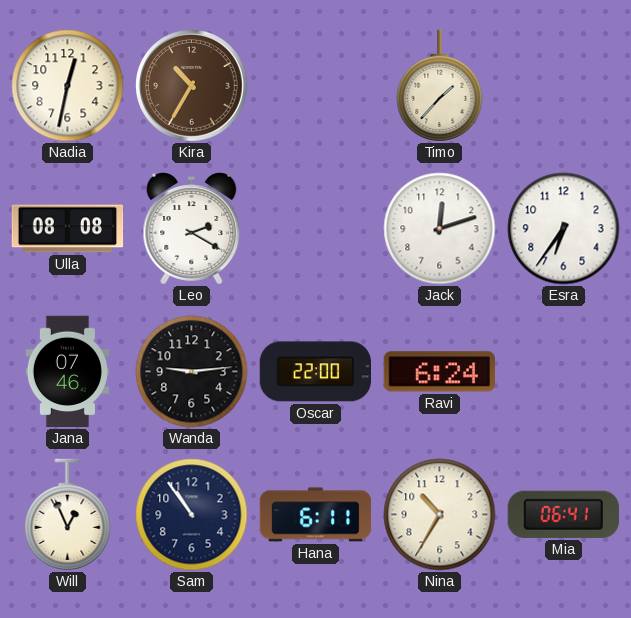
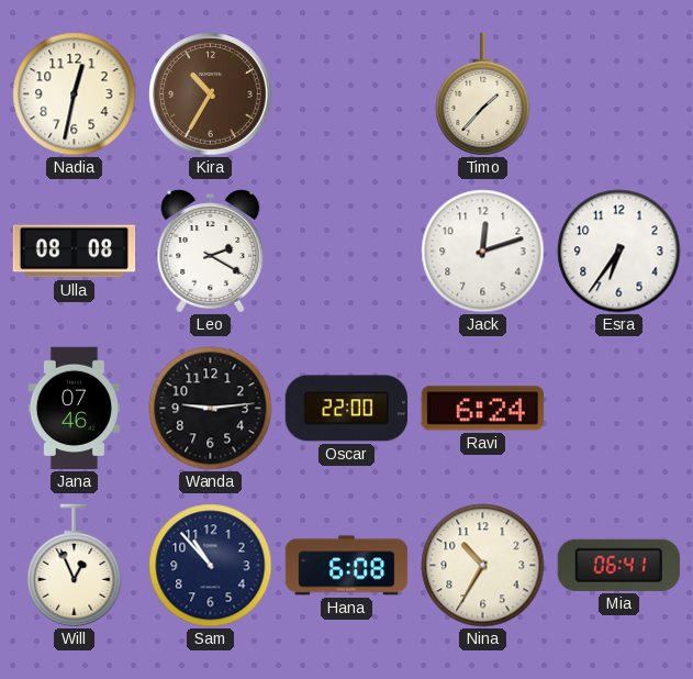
Sam: 10:54 -> 10:53 (211, 566)
Hana: 6:11 -> 6:08 (347, 566)
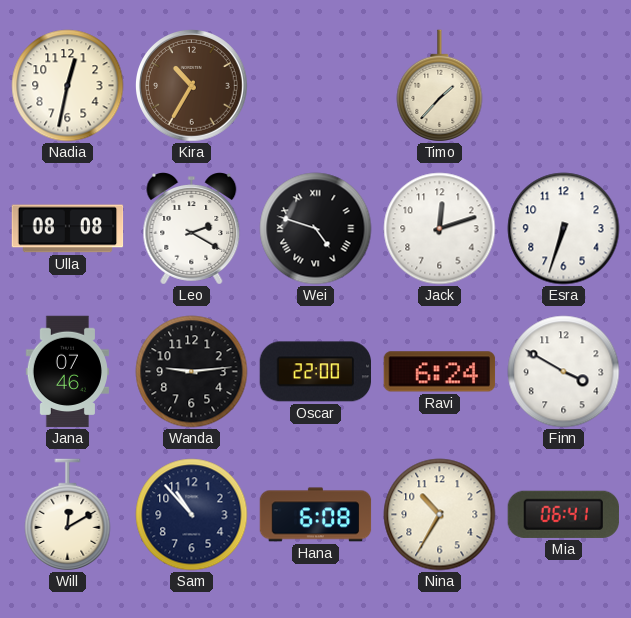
Wei: none -> 4:48 (316, 229)
Esra: 6:36 -> 6:33 (564, 229)
Finn: none -> 3:50 (564, 372)
Will: 12:56 -> 12:10 (68, 515)
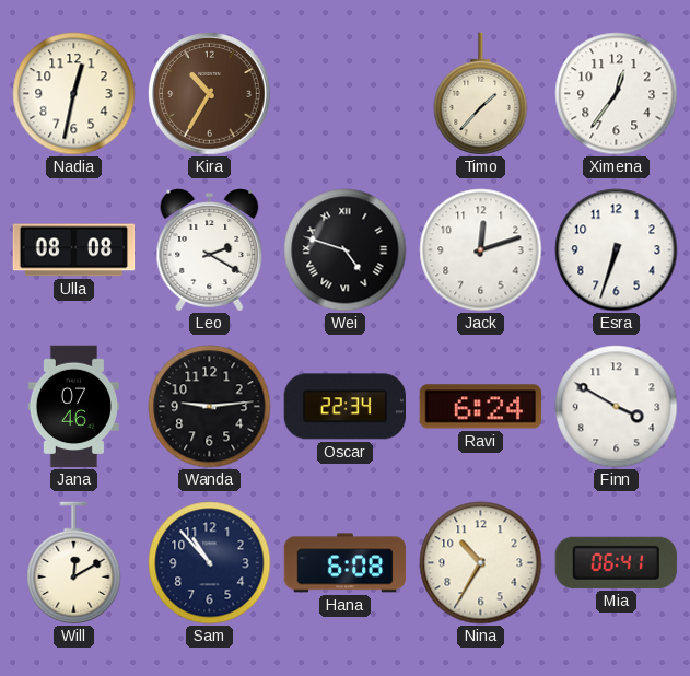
Ximena: none -> 12:36 (617, 94)
Oscar: 22:00 -> 22:34 (344, 407)
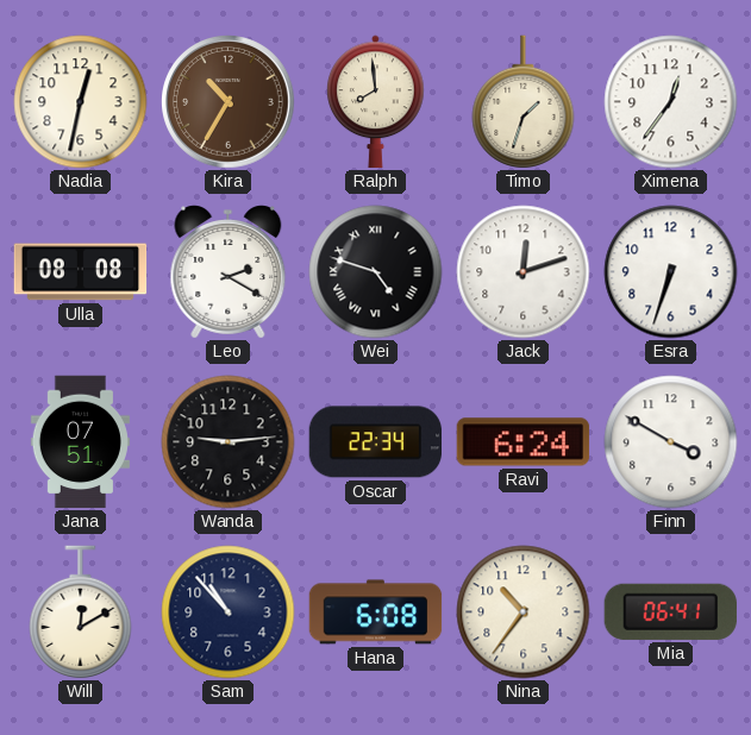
Ralph: none -> 7:59 (376, 102)
Timo: 1:37 -> 1:33 (524, 102)
Jana: 07:46 -> 07:51 (80, 442)
Nina: 10:35 -> 10:36 (524, 612)
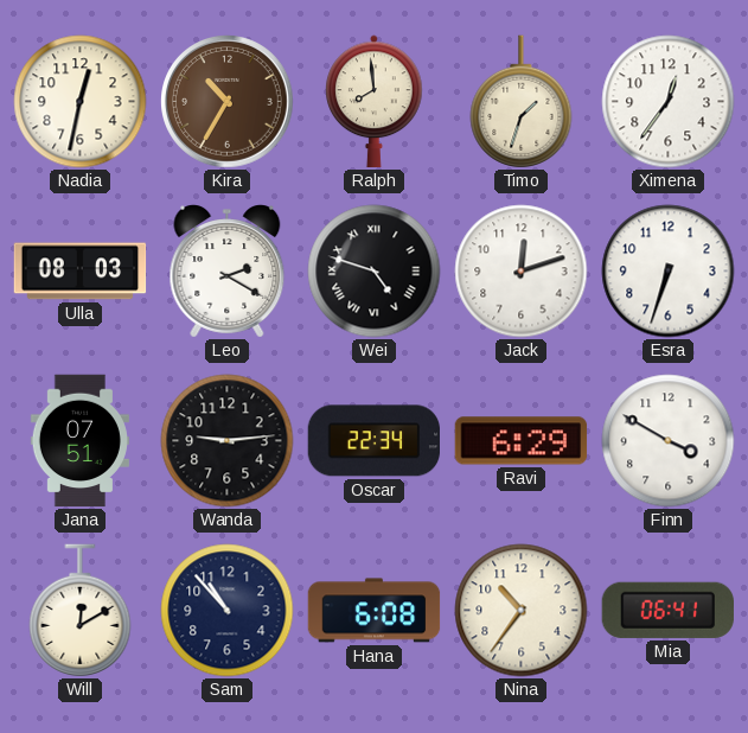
Ulla: 08:08 -> 08:03 (81, 272)
Ravi: 6:24 -> 6:29 (522, 441)
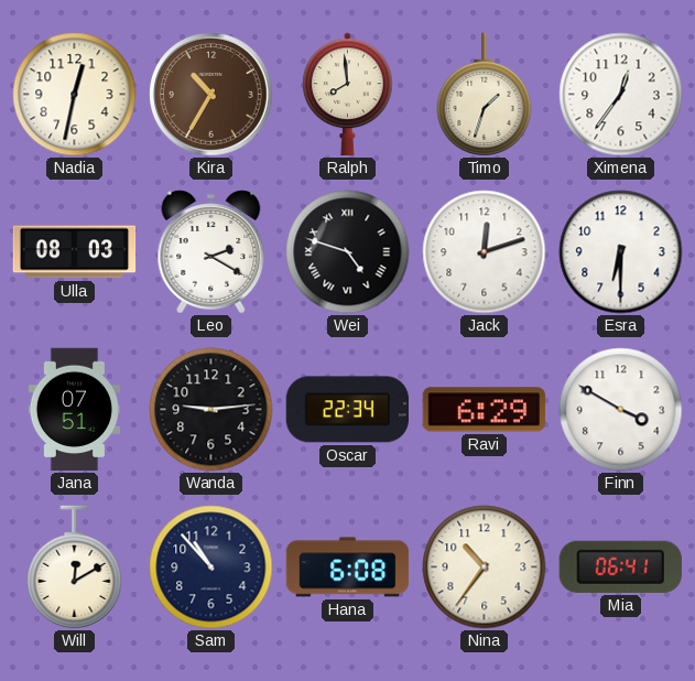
Esra: 6:33 -> 6:30 (621, 252)
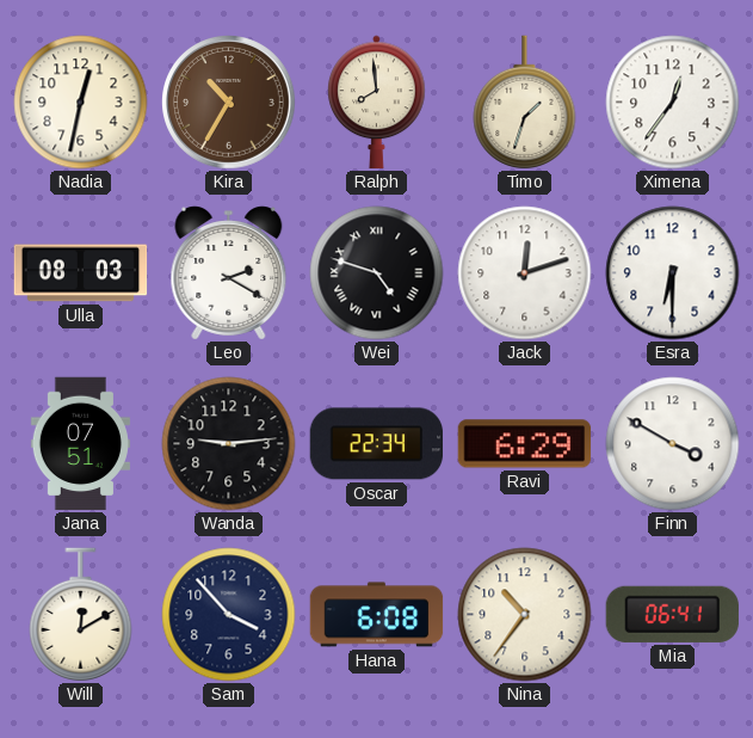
Sam: 10:53 -> 3:53 (229, 615)
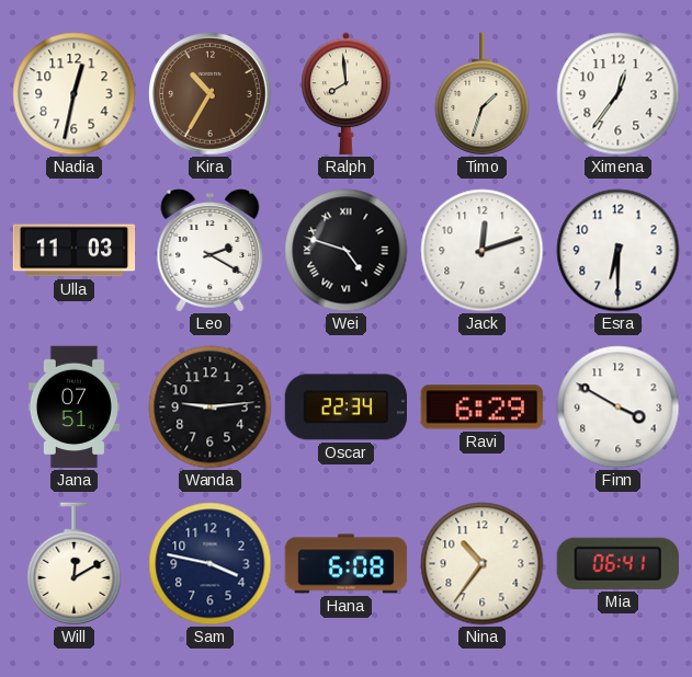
Ulla: 08:03 -> 11:03 (75, 251)
Sam: 3:53 -> 3:47 (211, 564)
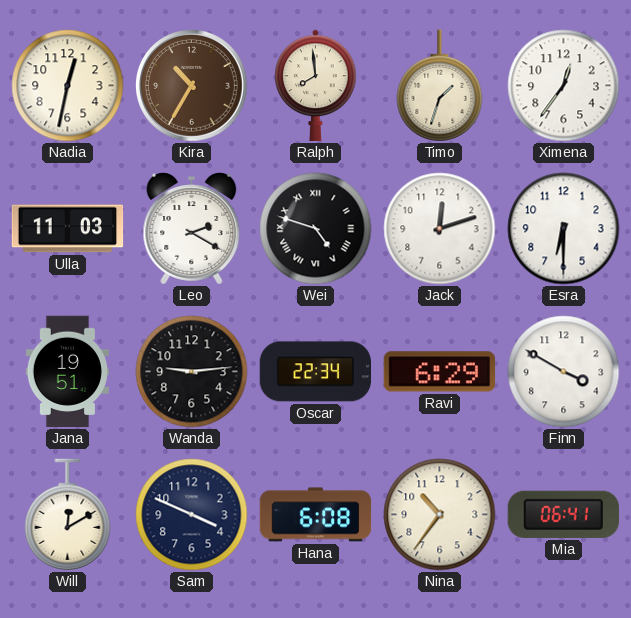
Jana: 07:51 -> 19:51 (67, 372)
Sam: 3:47 -> 3:49 (192, 515)
